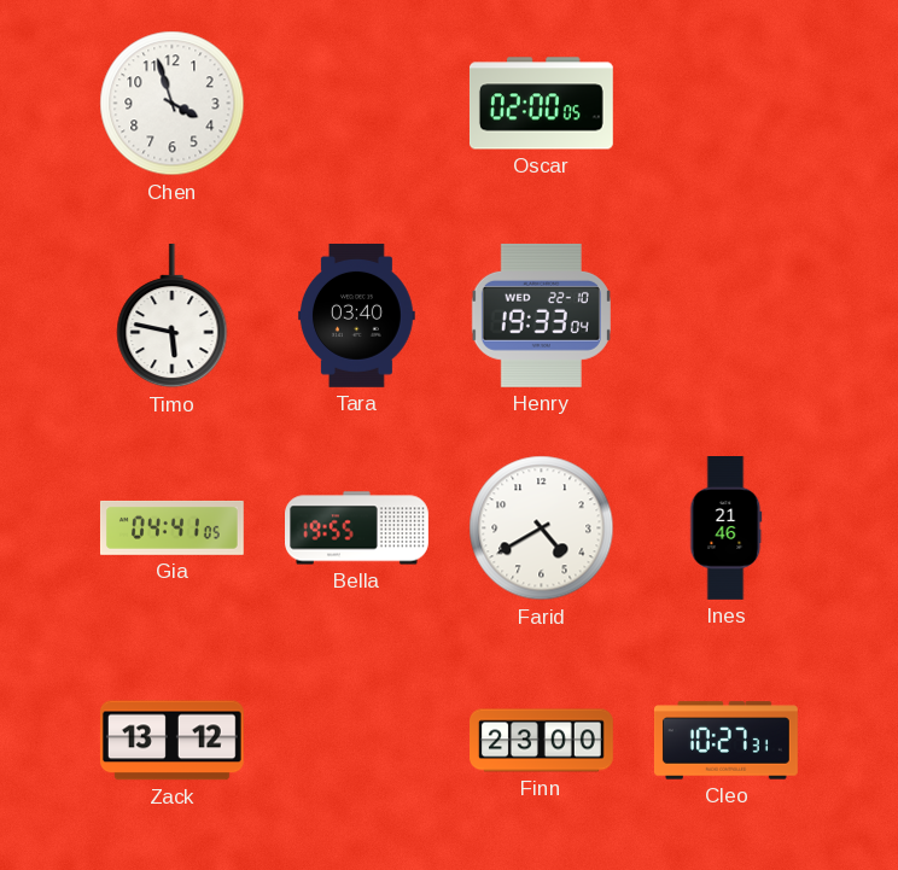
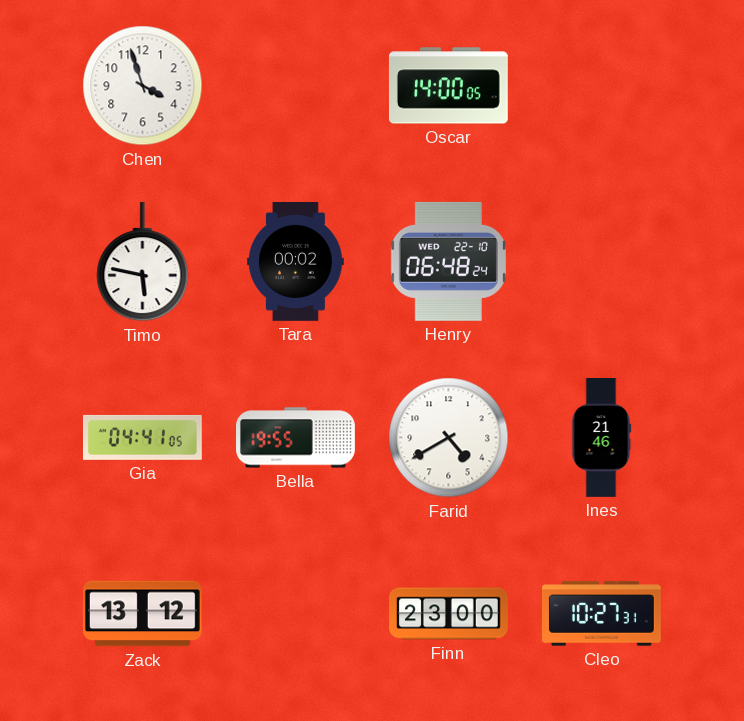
Oscar: 02:00 -> 14:00 (448, 86)
Tara: 03:40 -> 00:02 (295, 261)
Henry: 19:33 -> 06:48 (448, 261)
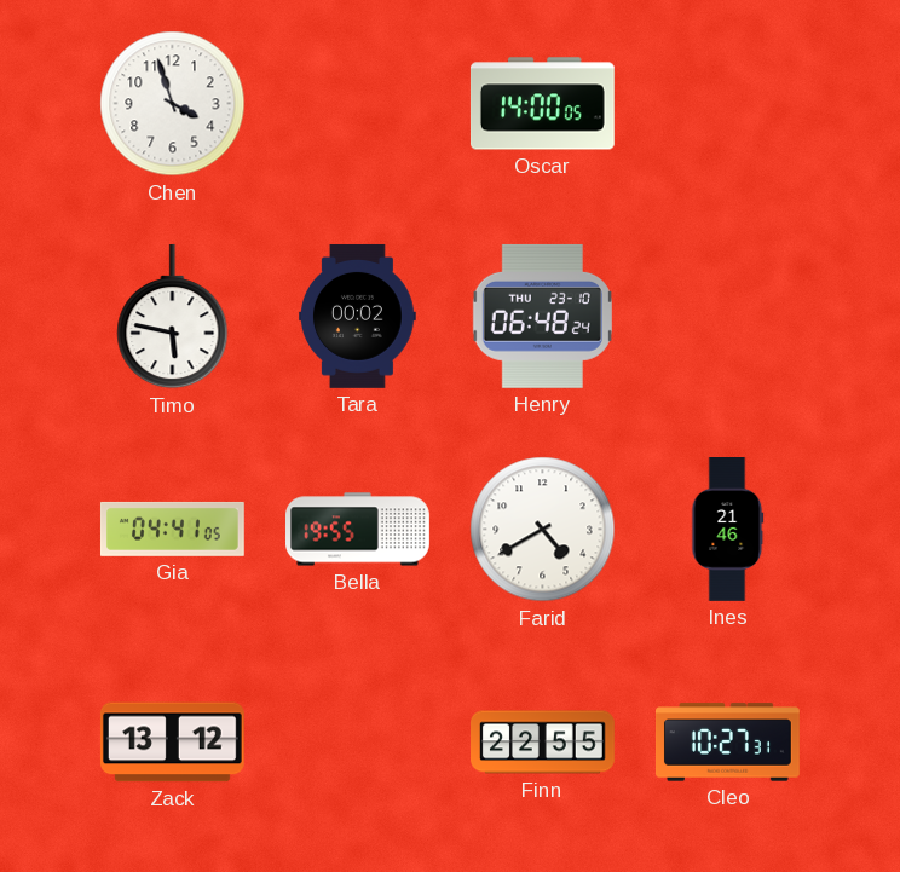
Henry date: WED 22-10 -> THU 23-10 (542, 316)
Finn: 23:00 -> 22:55 (543, 743)
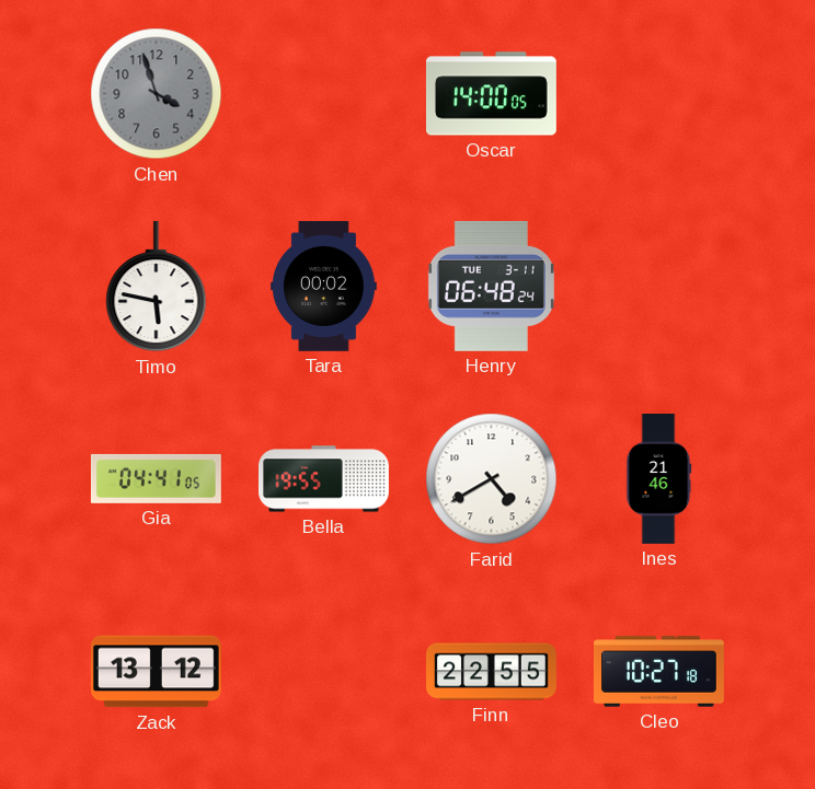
Chen dial: white -> grey (157, 94)
Henry date: THU 23-10 -> TUE 3-11 (491, 286)
Cleo: 10:27:31 -> 10:27:18 (659, 672)
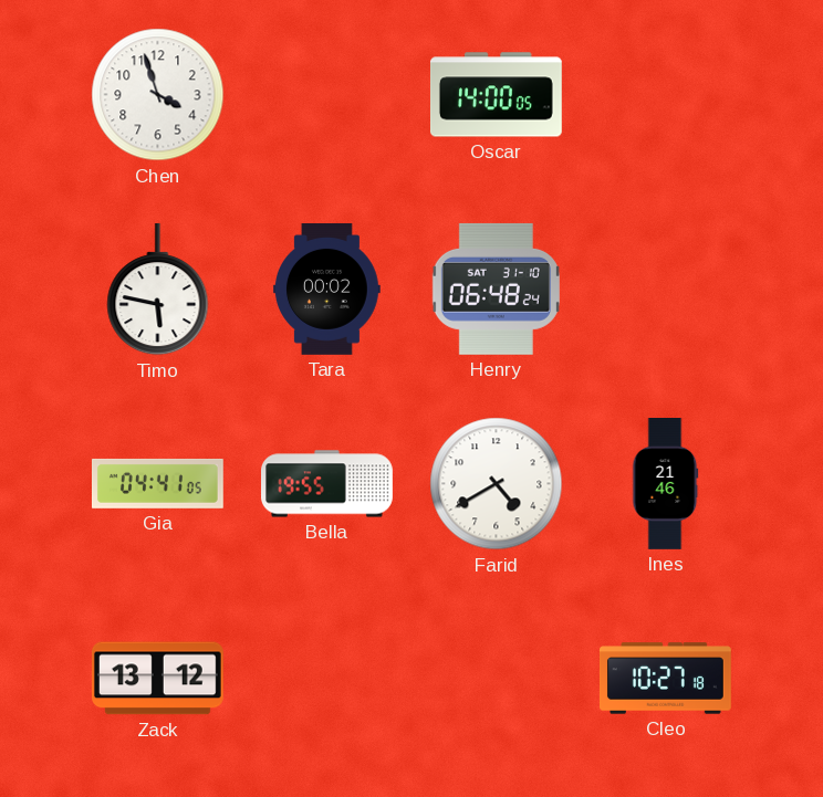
Chen dial: grey -> white (158, 95)
Henry date: TUE 3-11 -> SAT 31-10 (496, 289)
Finn: 22:55 -> none (492, 672)
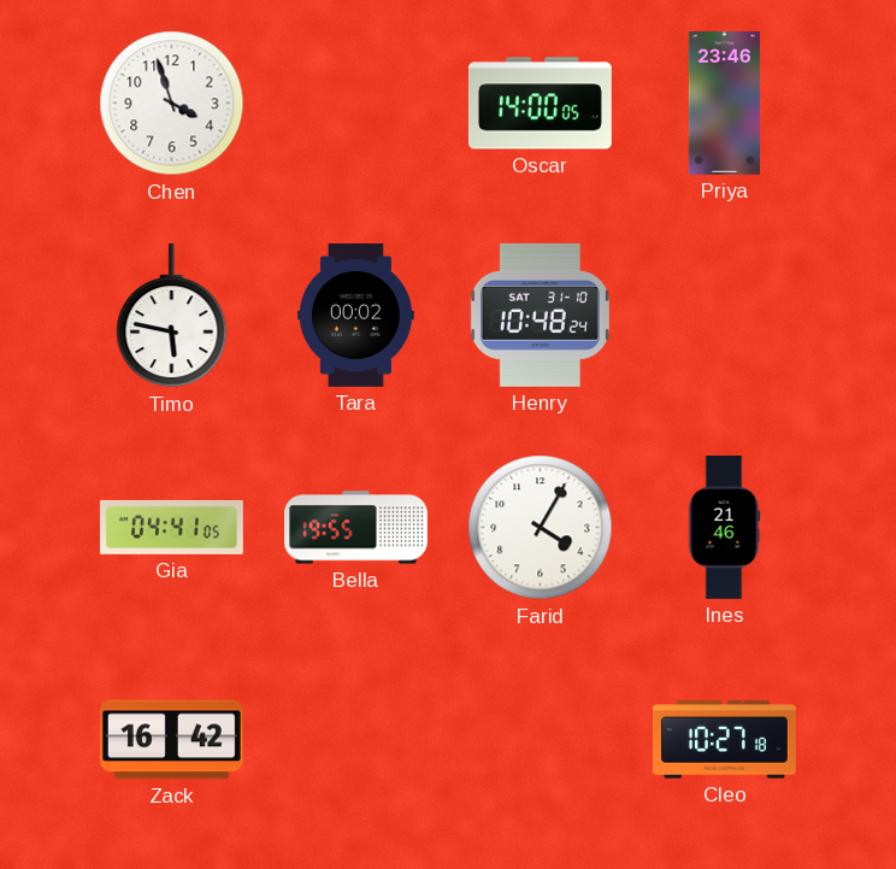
Priya: none -> 23:46 (724, 104)
Henry: 06:48 -> 10:48 (540, 315)
Farid: 4:40 -> 4:05 (541, 528)
Zack: 13:12 -> 16:42 (171, 740)
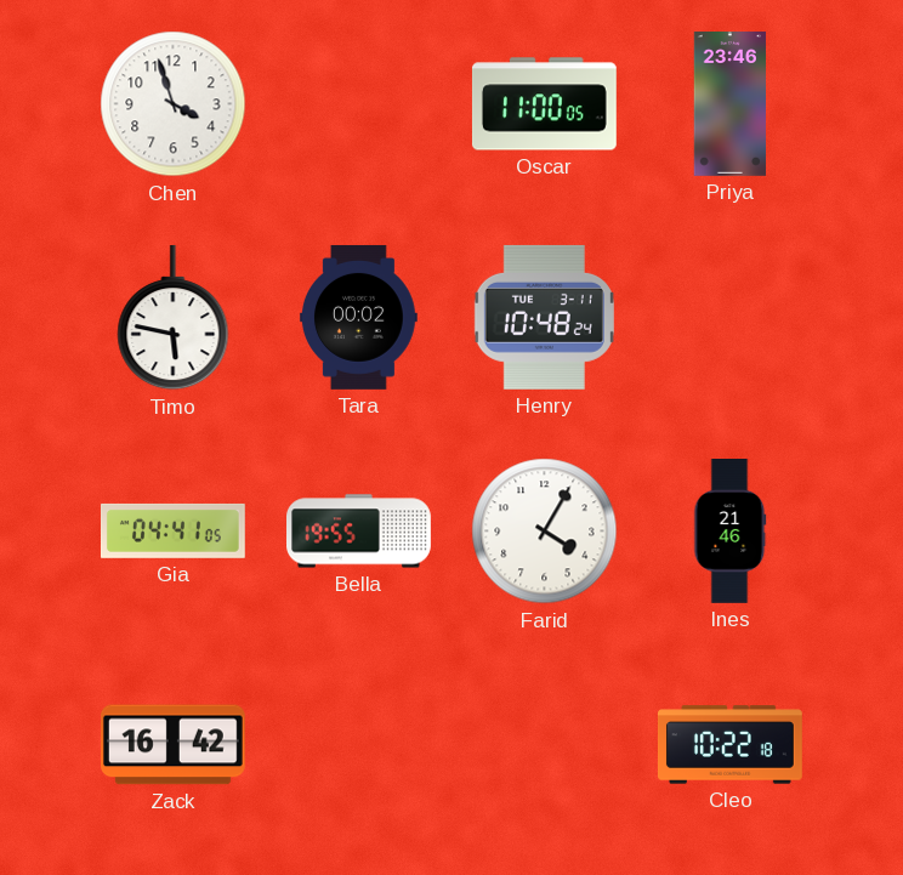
Oscar: 14:00 -> 11:00 (544, 104)
Henry date: SAT 31-10 -> TUE 3-11 (544, 317)
Cleo: 10:27 -> 10:22 (731, 745)
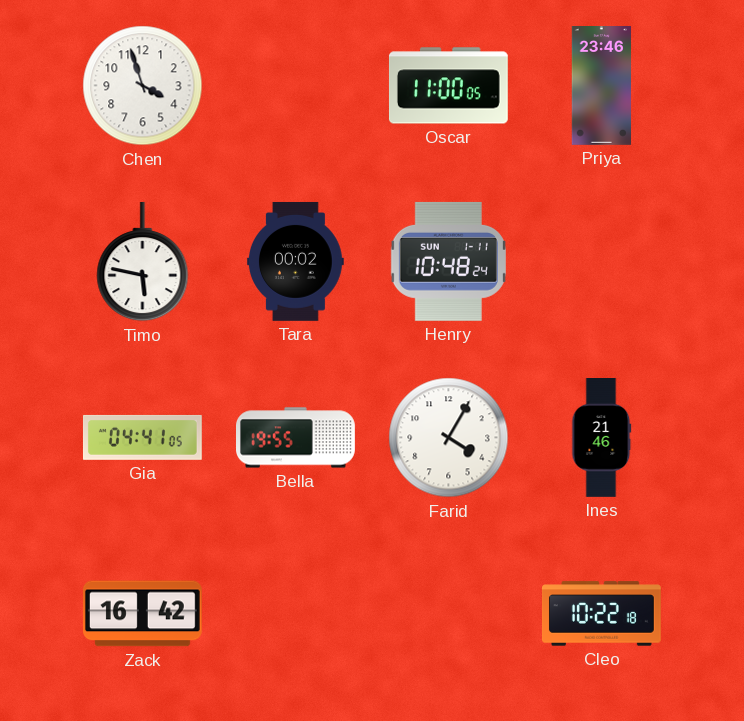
Henry date: TUE 3-11 -> SUN 1-11 (448, 261)
